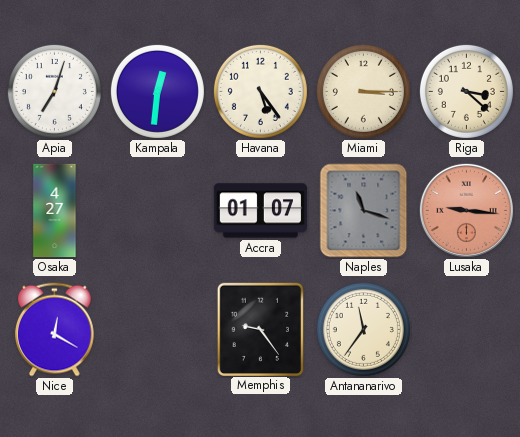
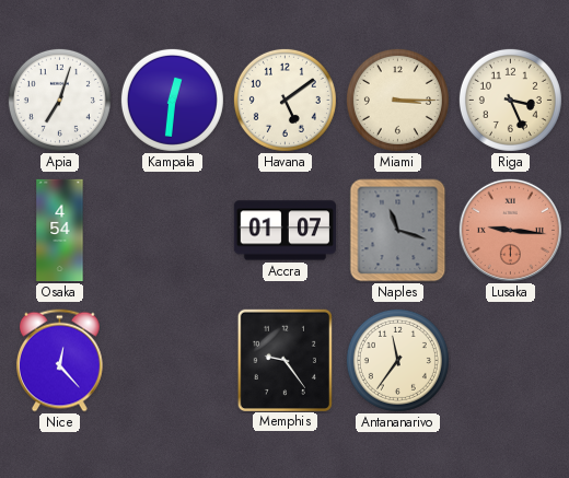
Havana: 5:24 -> 5:09 (284, 100)
Riga: 3:22 -> 3:26 (510, 100)
Osaka: 4:27 -> 4:54 (60, 231)
Nice: 12:20 -> 12:23 (60, 361)
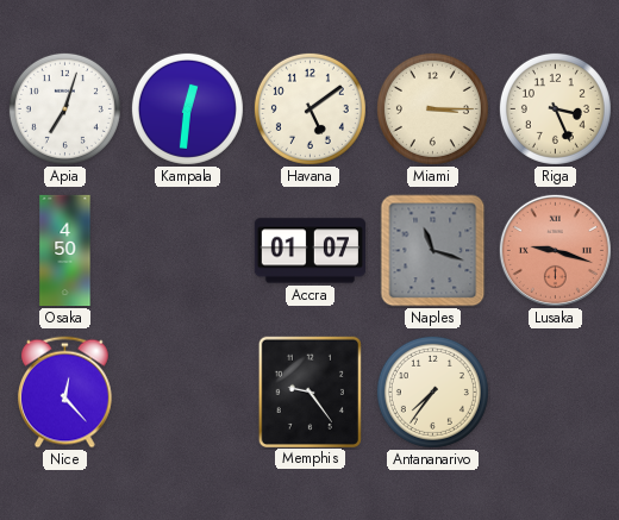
Osaka: 4:54 -> 4:50 (65, 251)
Lusaka: 9:16 -> 9:18 (555, 250)
Antananarivo: 11:36 -> 7:36 (432, 391)
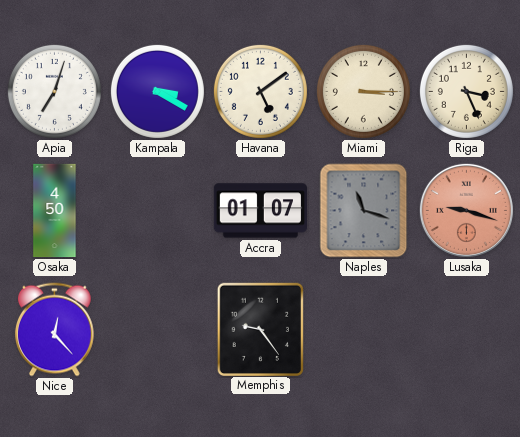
Kampala: 12:31 -> 3:20 (157, 91)
Antananarivo: 7:36 -> none (432, 391)
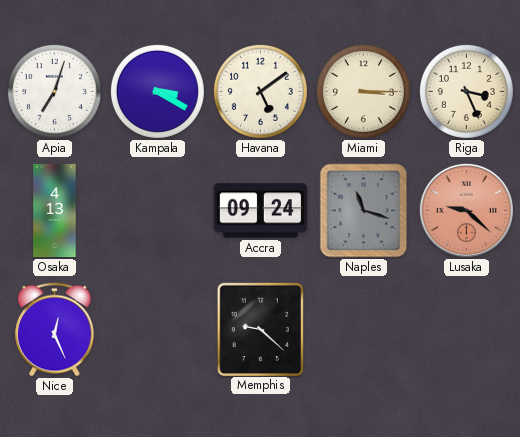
Osaka: 4:50 -> 4:13 (55, 211)
Accra: 01:07 -> 09:24 (260, 211)
Lusaka: 9:18 -> 9:22 (466, 210)
Nice: 12:23 -> 12:26 (55, 330)
Memphis: 9:24 -> 9:22 (260, 329)
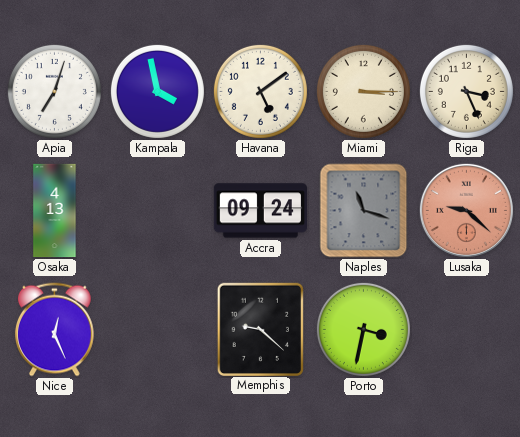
Kampala: 3:20 -> 3:58 (157, 91)
Porto: none -> 3:32 (363, 329)
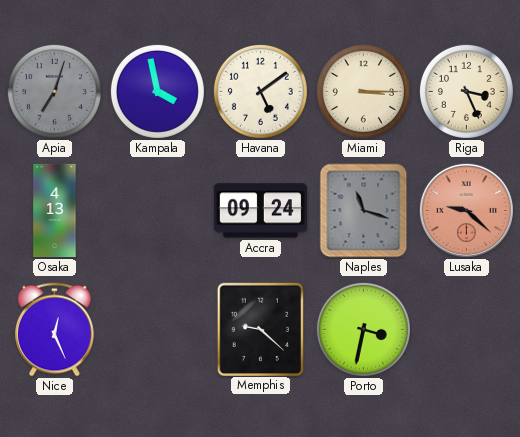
Apia dial: white -> grey (54, 91)
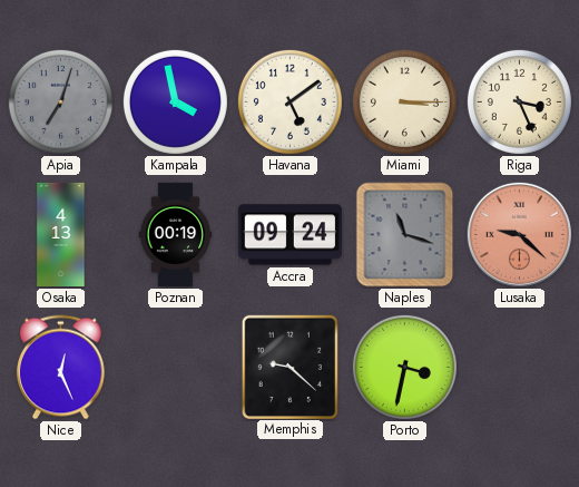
Poznan: none -> 00:19 (176, 235)
